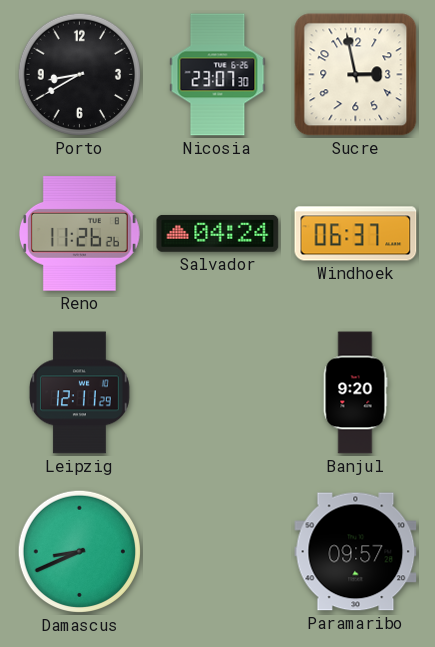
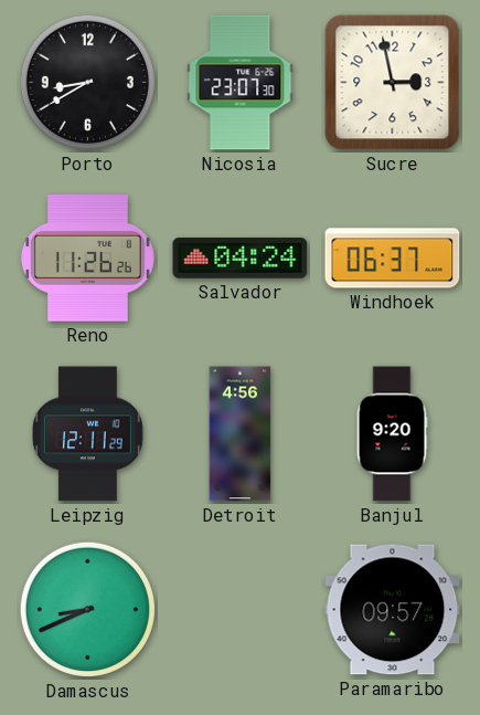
Detroit: none -> 4:56 (241, 434)
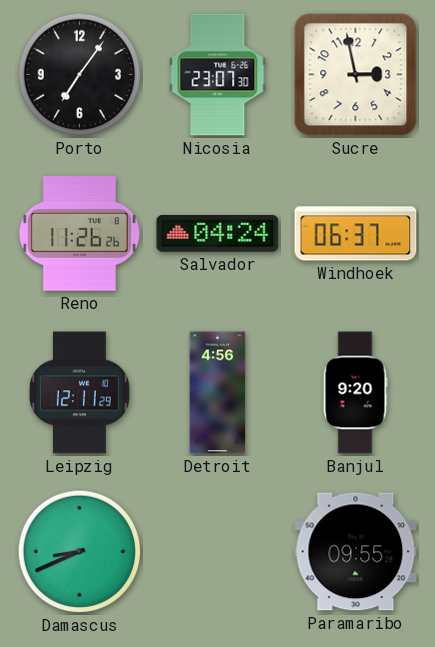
Porto: 8:40 -> 7:06 (80, 75)
Paramaribo: 09:57 -> 09:55 (356, 552)
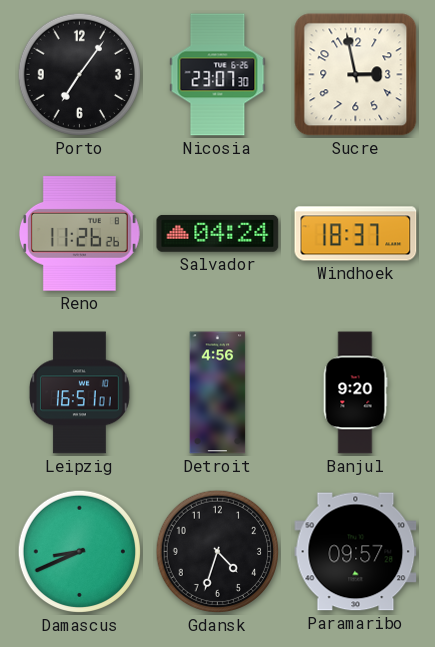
Windhoek: 06:37 -> 18:37 (356, 234)
Leipzig: 12:11 -> 16:51 (79, 393)
Gdansk: none -> 4:33 (218, 552)
Paramaribo: 09:55 -> 09:57 (356, 552)
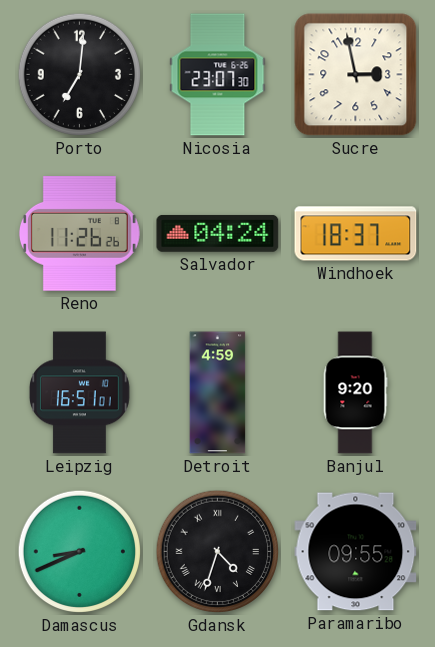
Porto: 7:06 -> 7:01 (80, 75)
Detroit: 4:56 -> 4:59 (218, 393)
Gdansk numerals: Arabic -> Roman (218, 552)
Paramaribo: 09:57 -> 09:55 (356, 552)
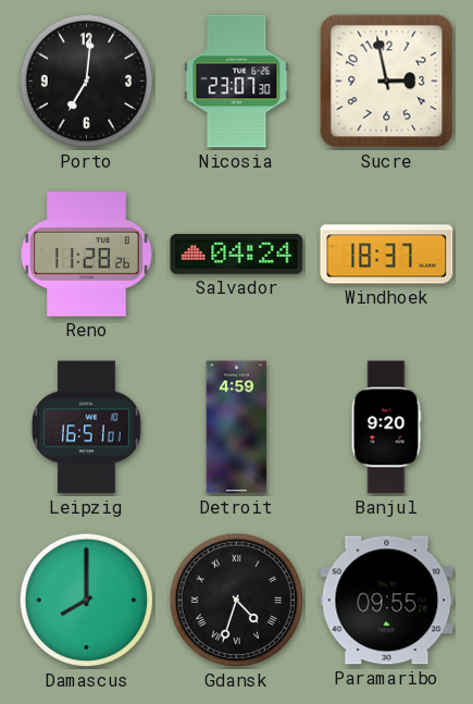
Reno: 11:26 -> 11:28 (86, 255)
Damascus: 8:41 -> 8:00 (87, 601)
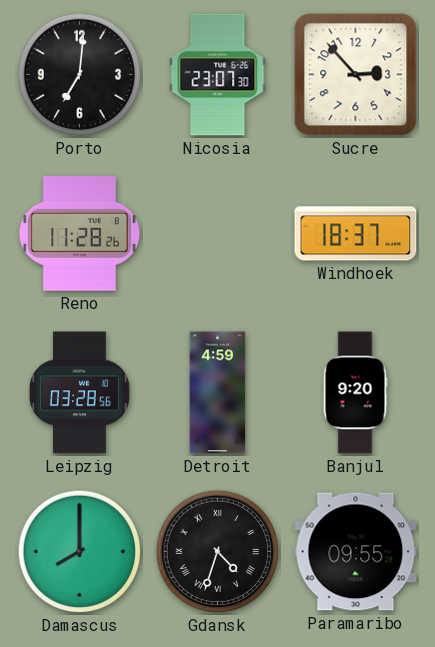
Sucre: 2:58 -> 2:53 (356, 75)
Salvador: 04:24 -> none (237, 254)
Leipzig: 16:51 -> 03:28 (79, 393)
